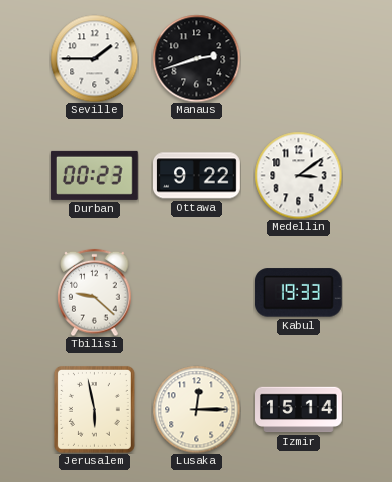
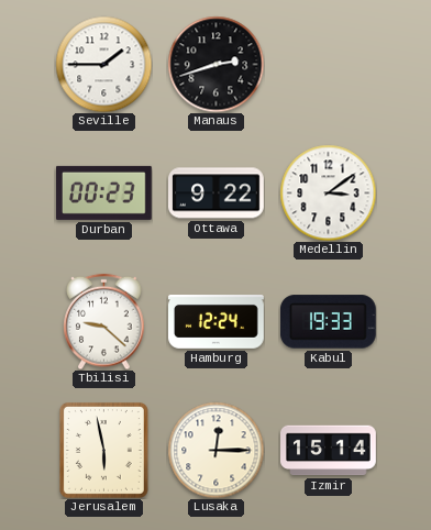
Hamburg: none -> 12:24 (217, 322)
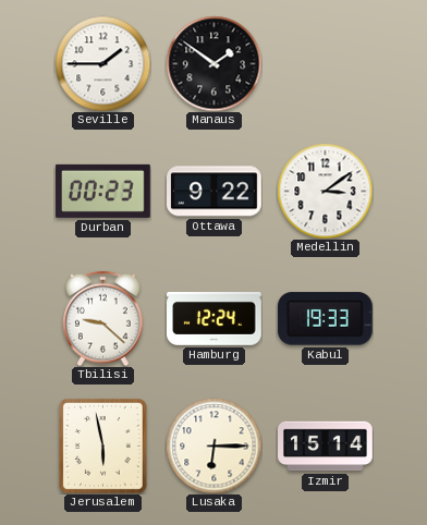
Manaus: 2:42 -> 1:51 (213, 63)
Lusaka: 12:15 -> 6:15 (213, 445)
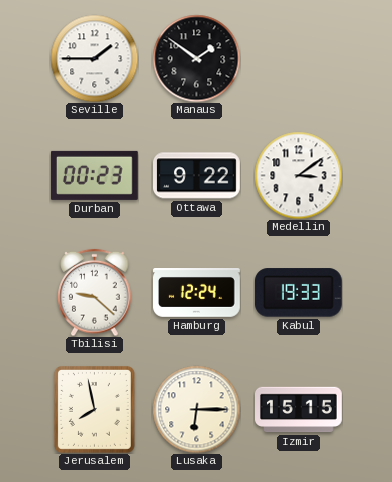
Jerusalem: 5:58 -> 7:58 (94, 409)
Izmir: 15:14 -> 15:15 (299, 410)
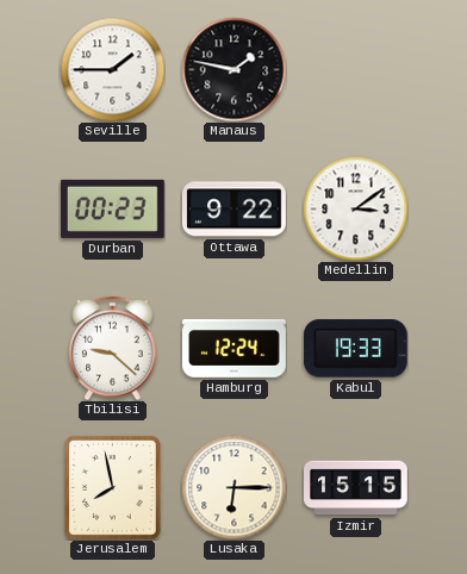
Manaus: 1:51 -> 1:47 (233, 69)
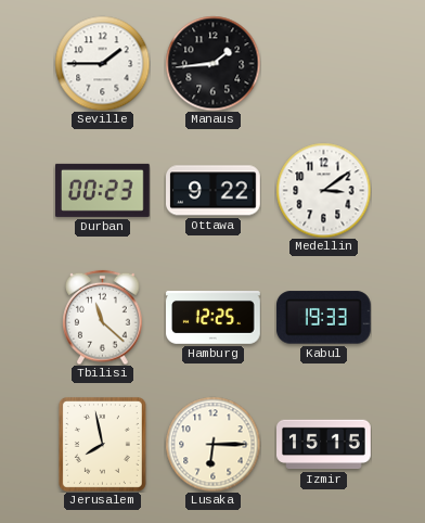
Manaus: 1:47 -> 1:44 (212, 63)
Tbilisi: 9:22 -> 11:22 (103, 317)
Hamburg: 12:24 -> 12:25 (214, 318)
